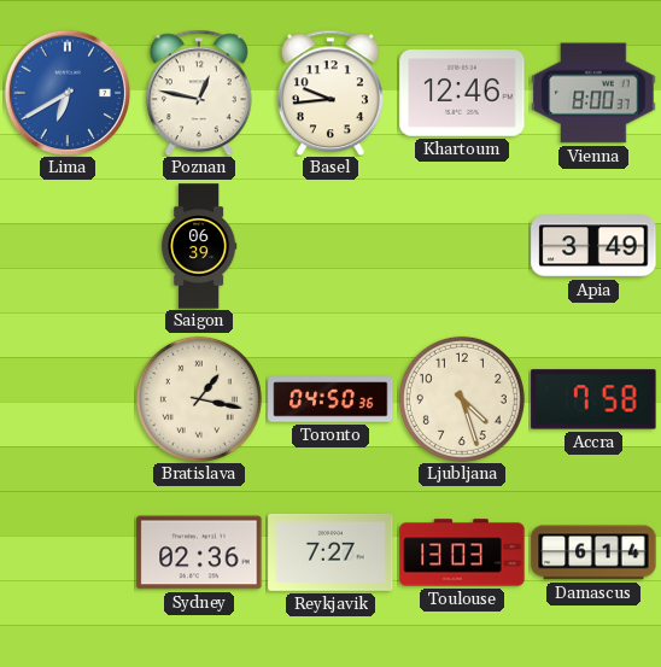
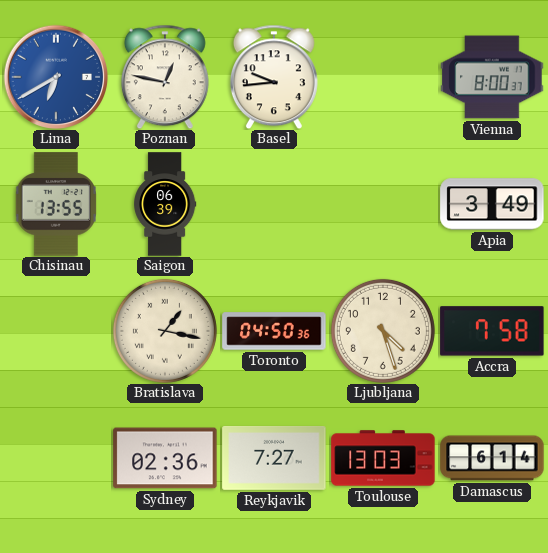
Khartoum: 12:46 -> none (462, 93)
Chisinau: none -> 13:55 (56, 204)
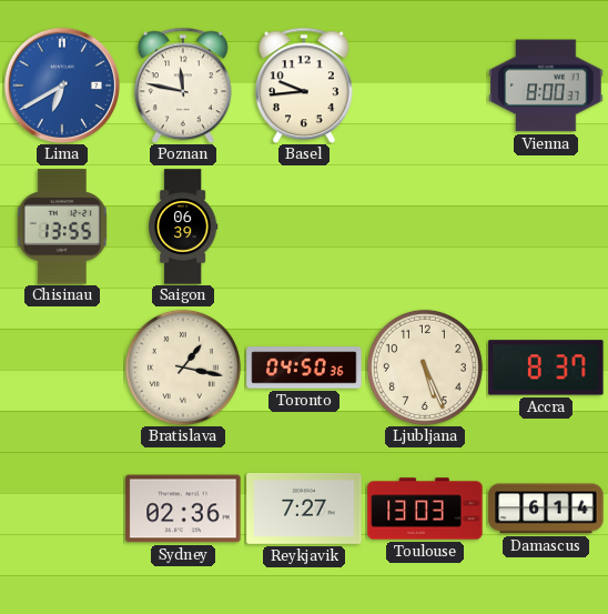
Poznan: 12:47 -> 11:47 (183, 85)
Apia: 3:49 -> none (492, 204)
Ljubljana: 4:27 -> 5:26 (425, 368)
Accra: 7:58 -> 8:37 (546, 368)
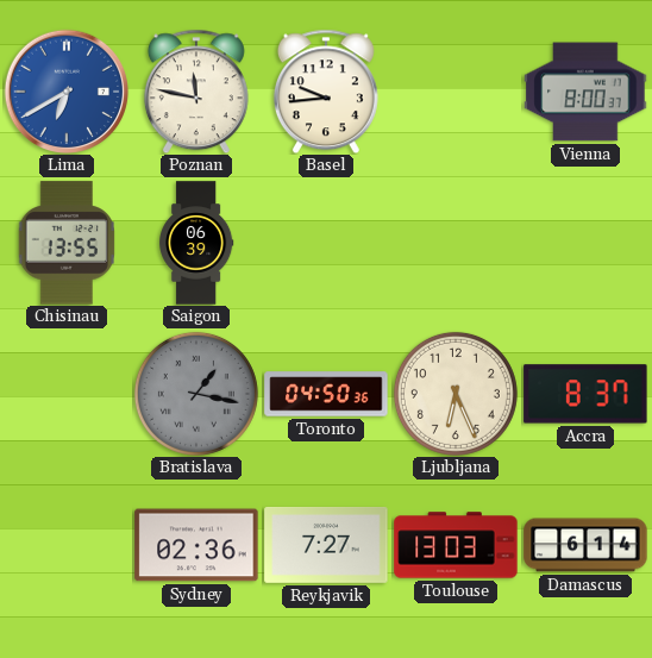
Bratislava dial: cream -> grey (196, 394)
Ljubljana: 5:26 -> 6:26 (456, 394)
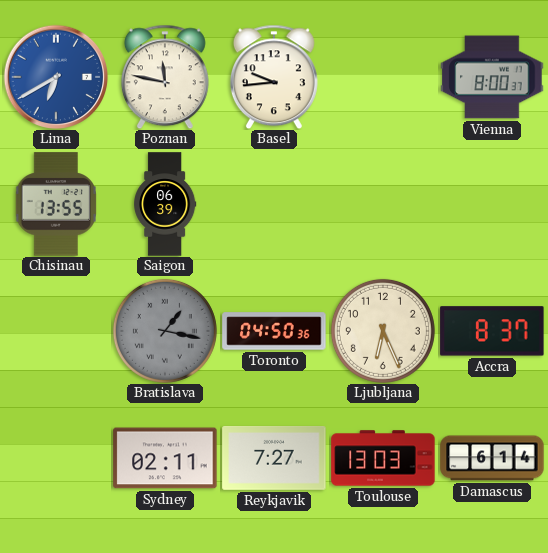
Sydney: 02:36 -> 02:11 (165, 458)
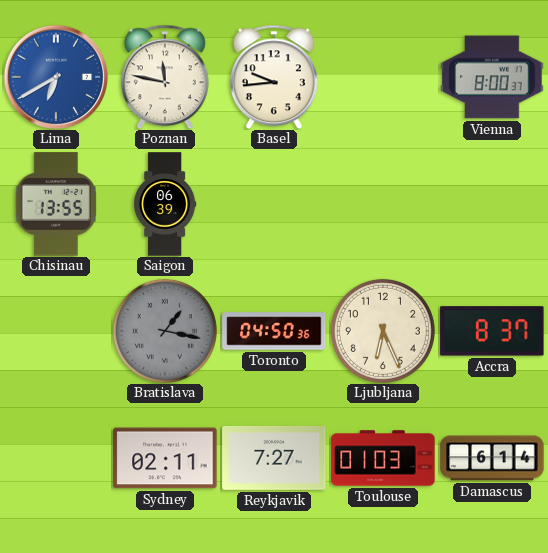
Toulouse: 13:03 -> 01:03 (383, 458)
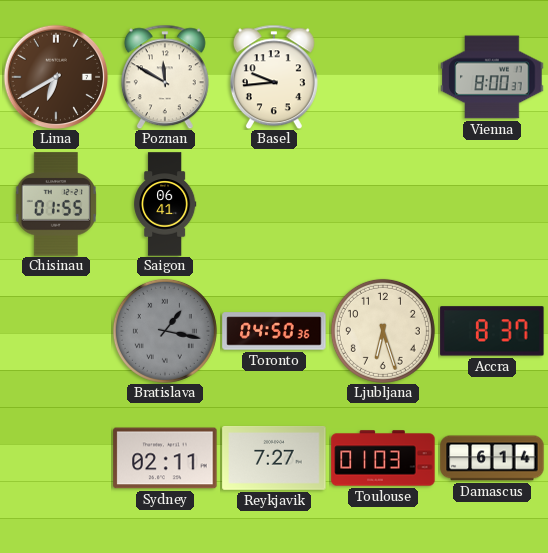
Lima dial: blue -> brown (56, 77)
Poznan: 11:47 -> 11:50 (165, 77)
Chisinau: 13:55 -> 01:55 (56, 204)
Saigon: 06:39 -> 06:41 (166, 204)
Ljubljana: 6:26 -> 6:27 (383, 331)
